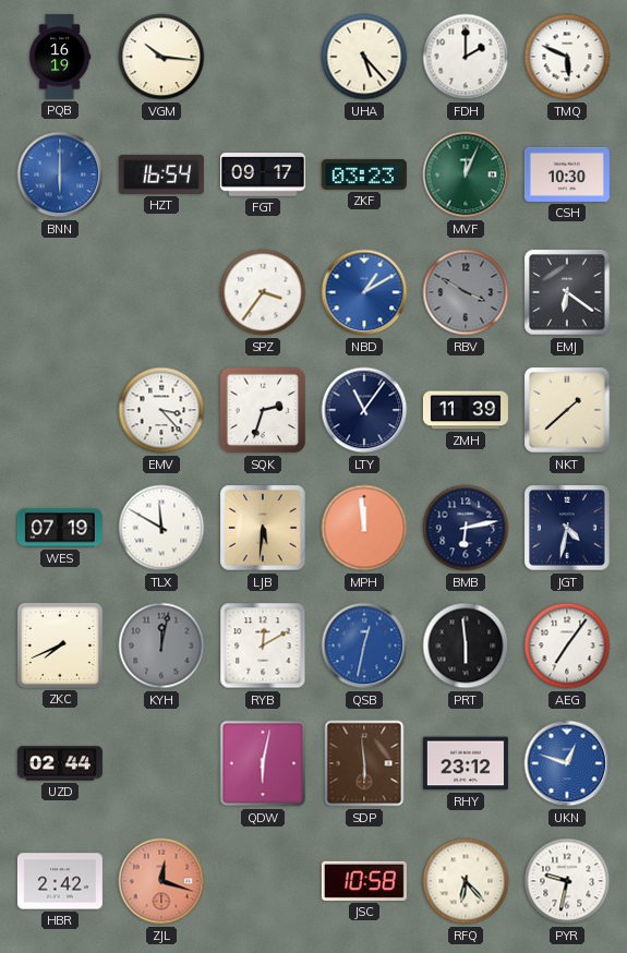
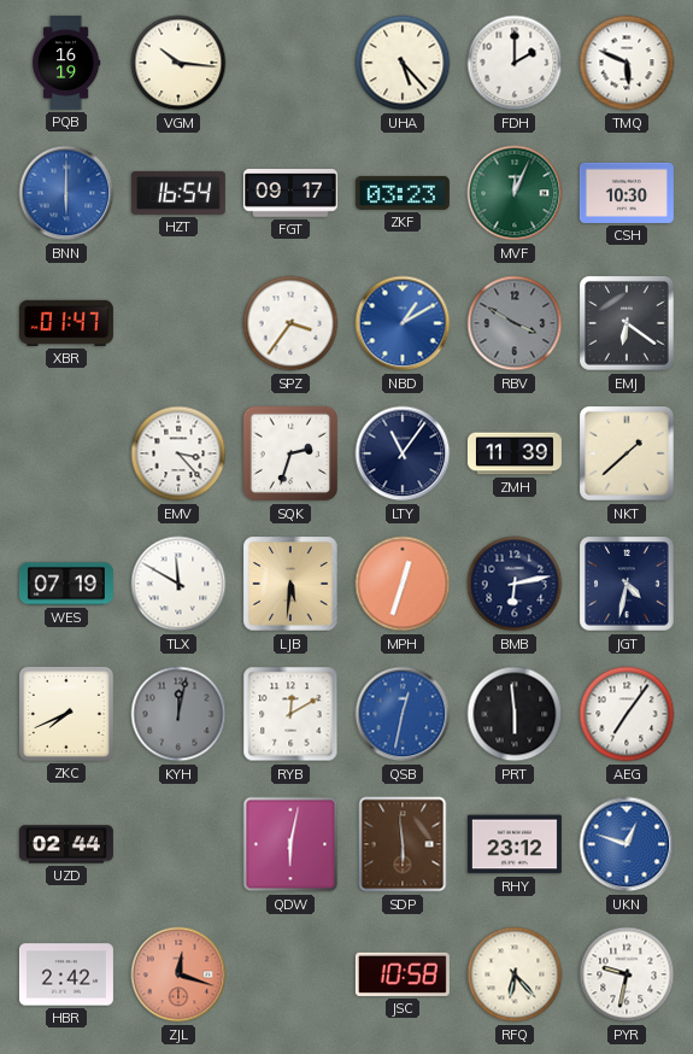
XBR: none -> 01:47 (66, 323)
MPH: 11:59 -> 12:33 (403, 584)
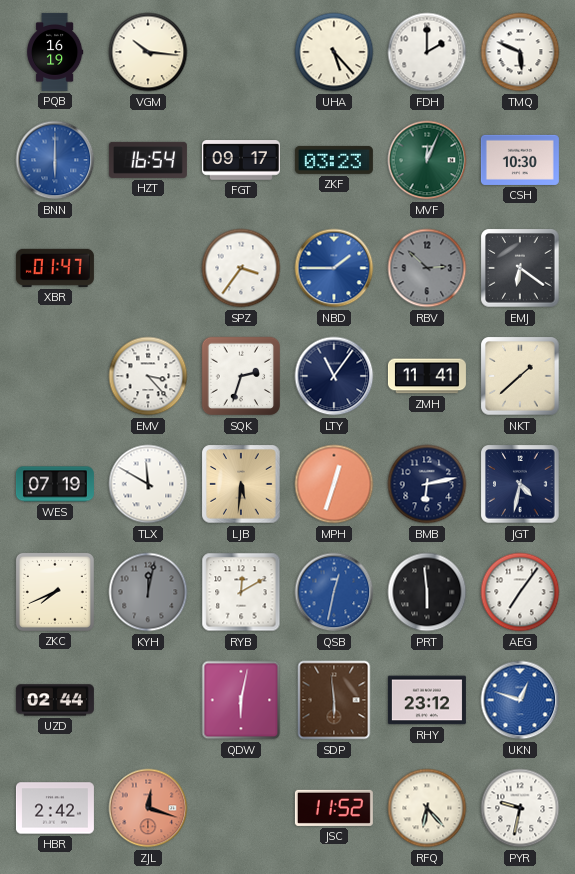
NBD: 1:10 -> 1:45 (334, 268)
RBV: 3:50 -> 2:52 (427, 268)
ZMH: 11:39 -> 11:41 (427, 376)
JSC: 10:58 -> 11:52 (334, 808)
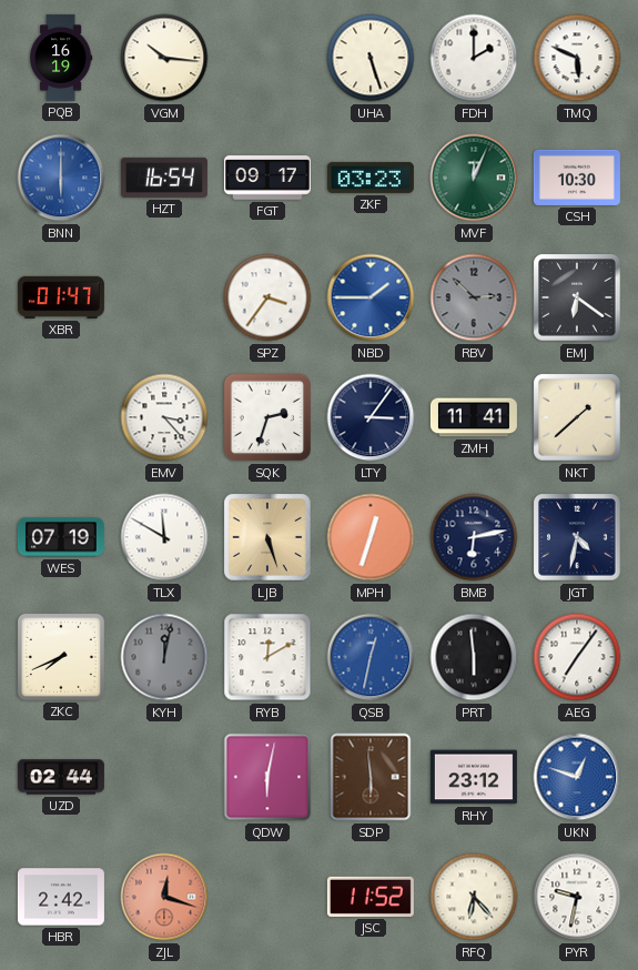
UHA: 5:23 -> 5:27 (371, 58)
LTY: 11:06 -> 3:06 (371, 417)
LJB: 5:31 -> 5:27 (267, 537)
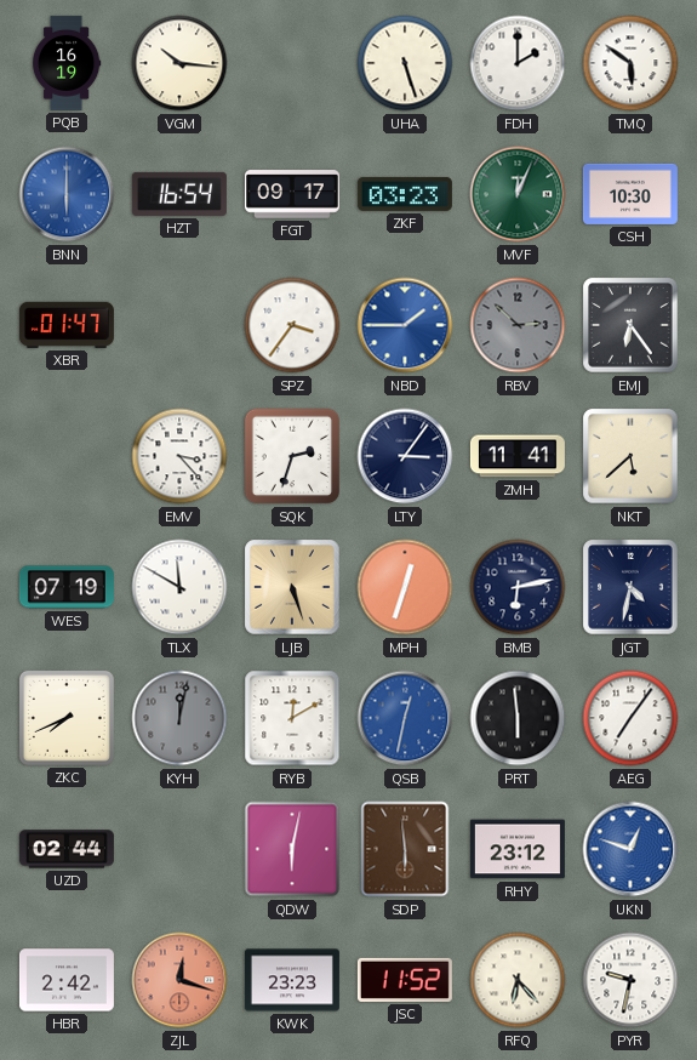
TMQ: 5:49 -> 5:51 (630, 63)
EMJ: 6:21 -> 6:24 (630, 325)
NKT: 1:38 -> 5:38 (630, 456)
KWK: none -> 23:23 (292, 980)
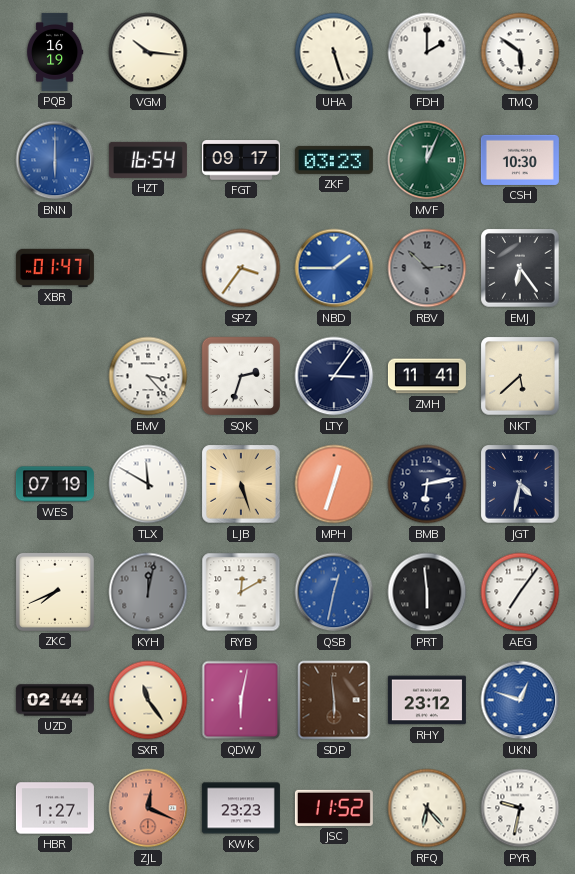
SXR: none -> 11:24 (148, 700)
HBR: 2:42 -> 1:27 (55, 808)
ZJL: 12:18 -> 12:19 (148, 808)
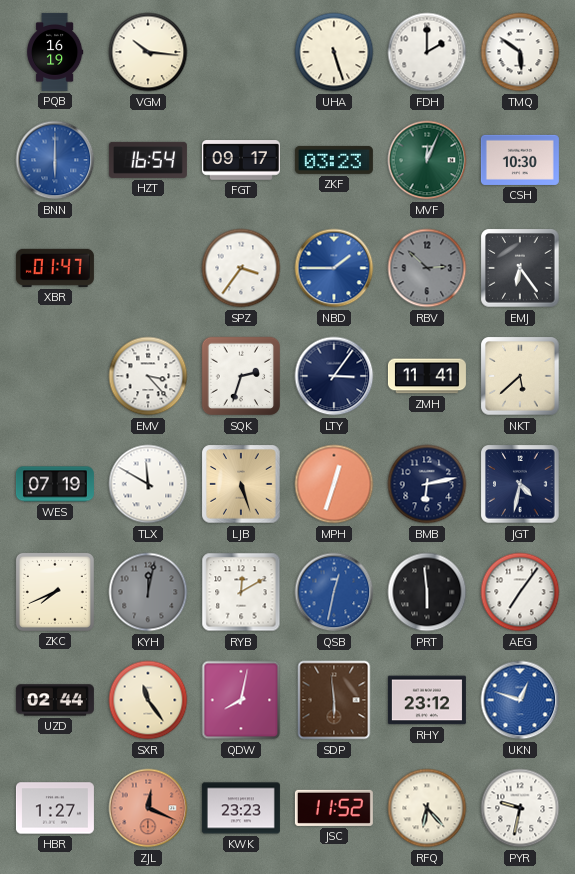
QDW: 6:02 -> 8:02 (241, 700)
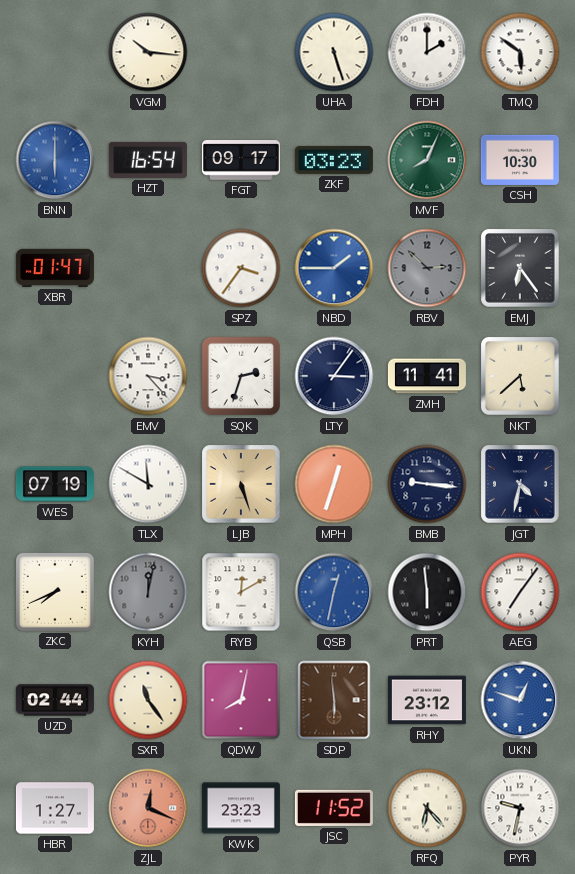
PQB: 16:19 -> none (55, 52)
MVF: 12:04 -> 8:04 (427, 160)
BMB: 6:13 -> 9:16 (427, 484)
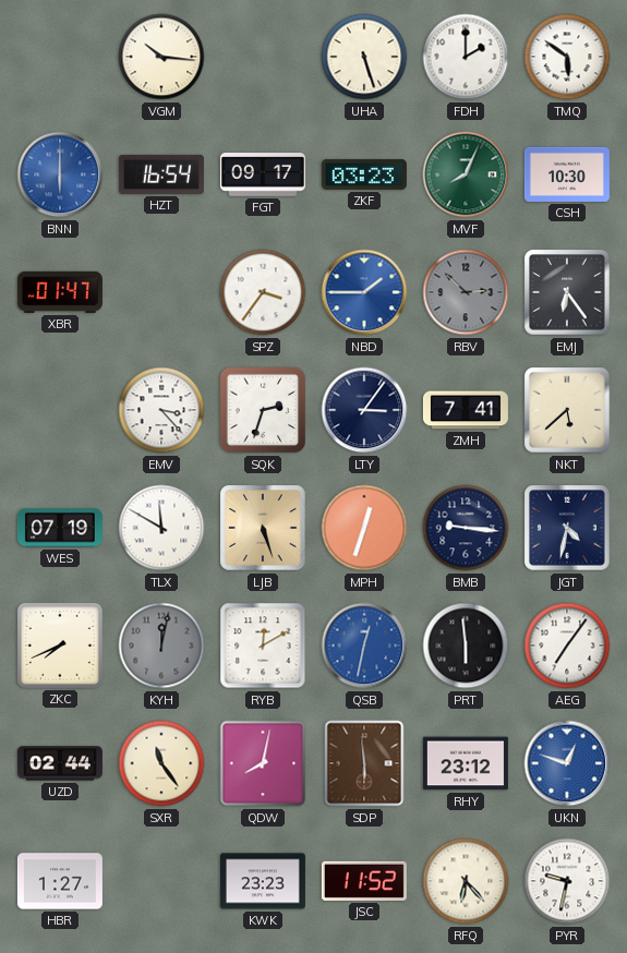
ZMH: 11:41 -> 7:41 (466, 410)
ZJL: 12:19 -> none (148, 808)
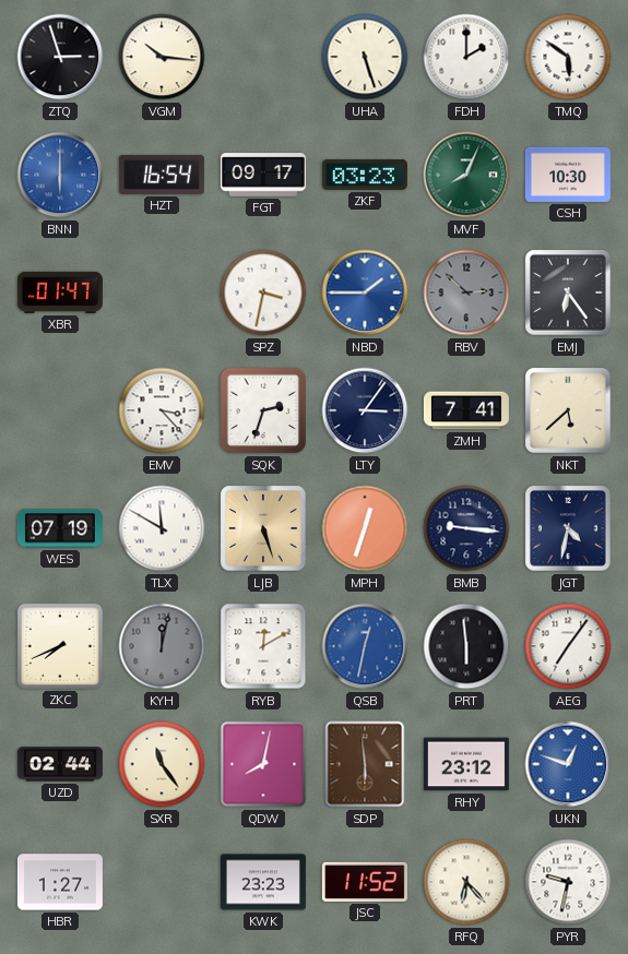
ZTQ: none -> 2:57 (60, 57)
SPZ: 3:36 -> 3:32 (263, 293)
